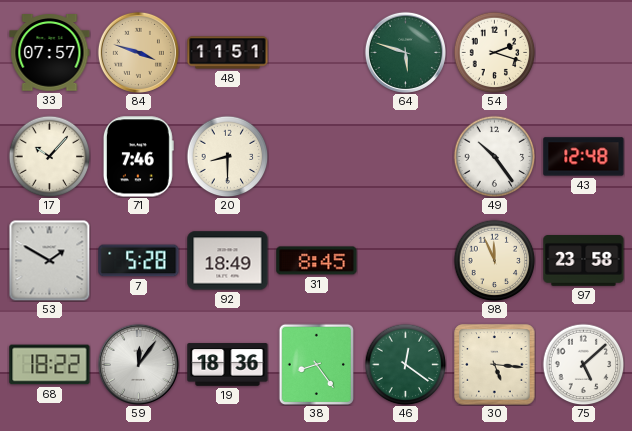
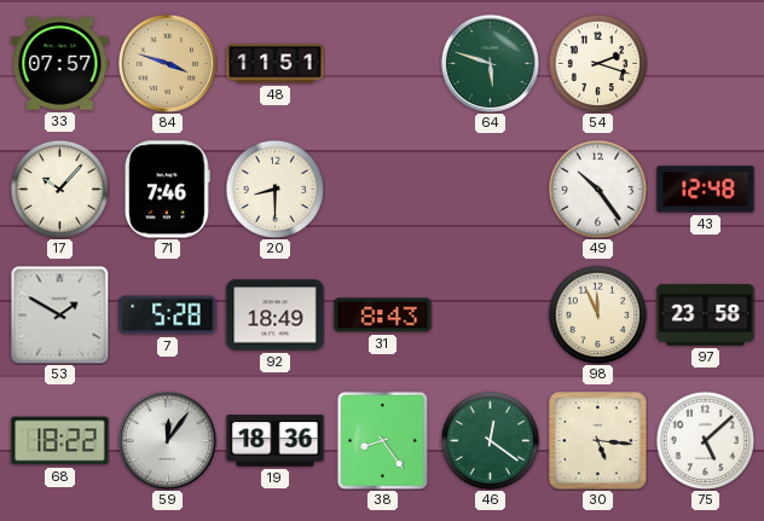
31: 8:45 -> 8:43 (383, 316)
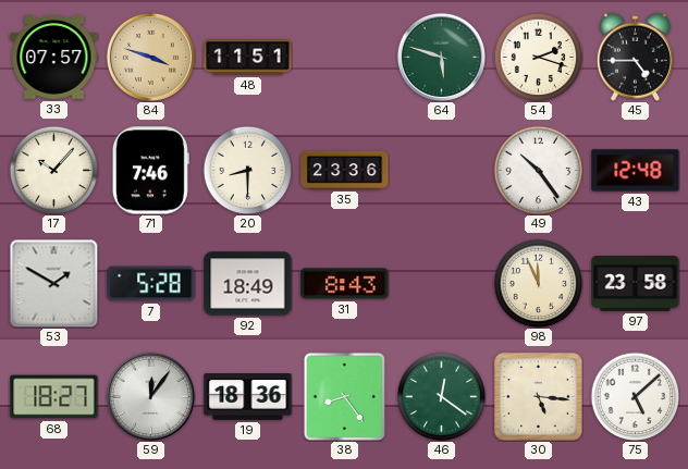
45: none -> 4:45 (635, 57)
35: none -> 23:36 (345, 170)
68: 18:22 -> 18:27 (54, 397)
